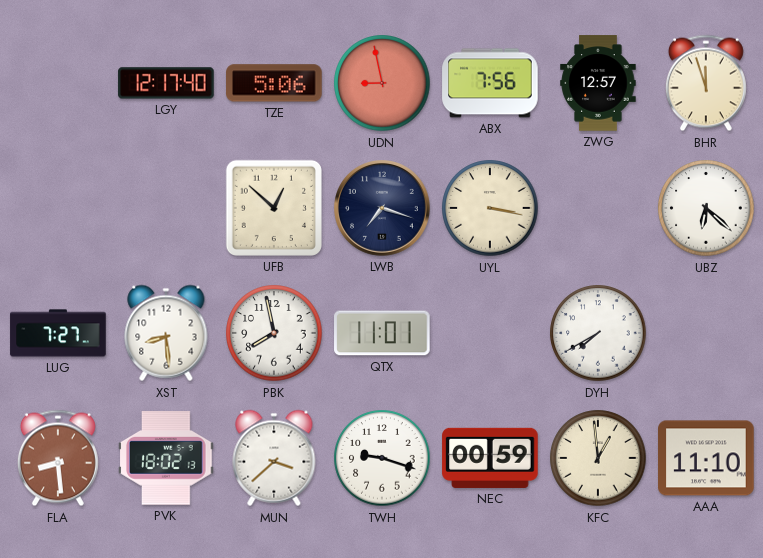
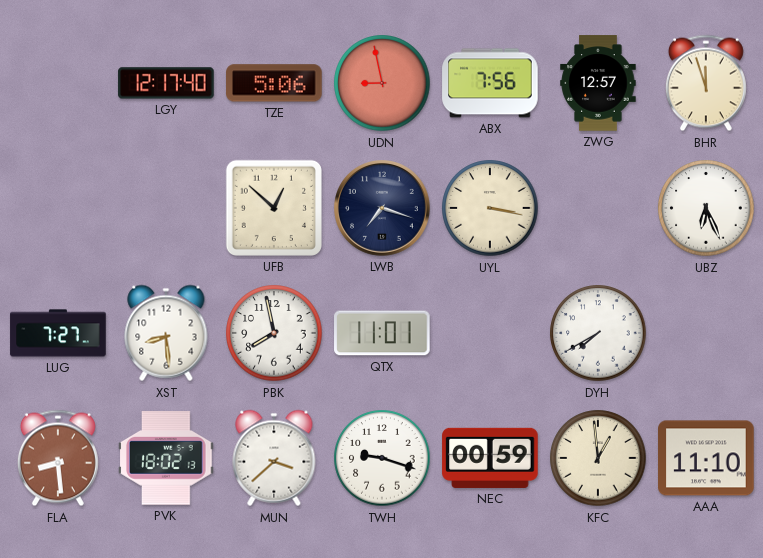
UBZ: 6:22 -> 6:26 (706, 208)
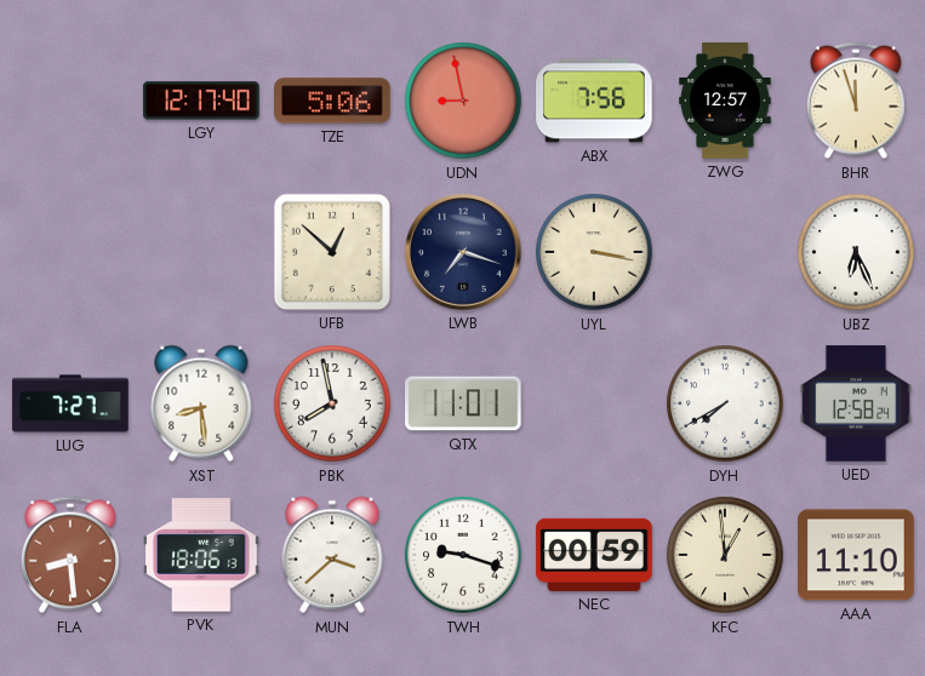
UED: none -> 12:58 (856, 403)
PVK: 18:02 -> 18:06 (201, 555)
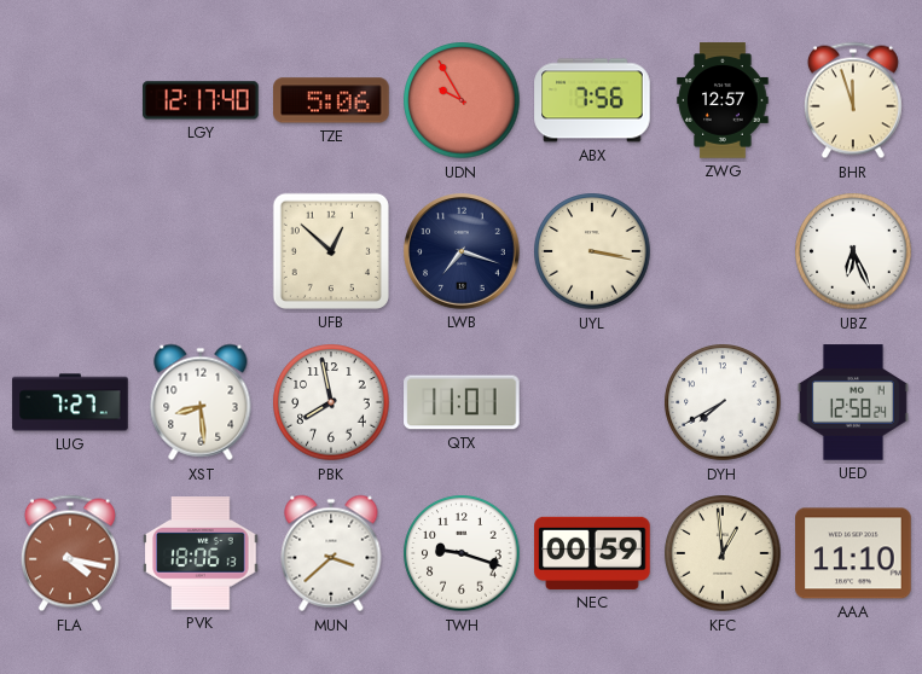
UDN: 8:58 -> 9:55 (462, 100)
FLA: 8:29 -> 4:17 (70, 553)
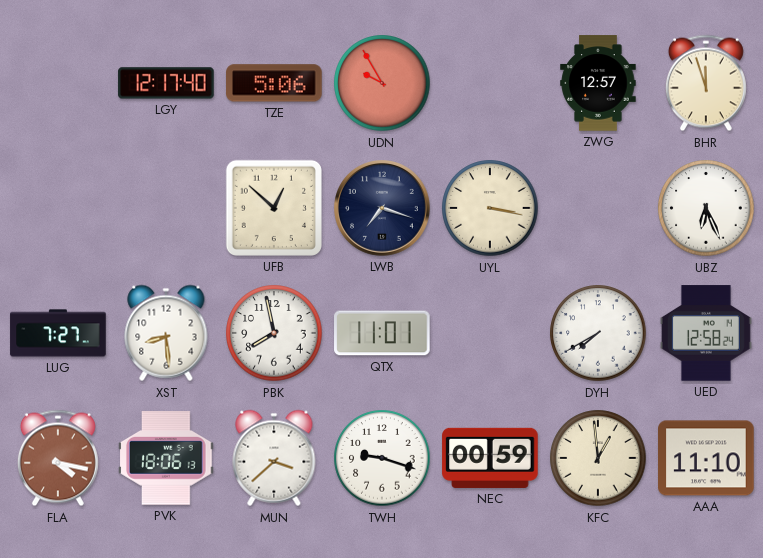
ABX: 7:56 -> none (592, 100)
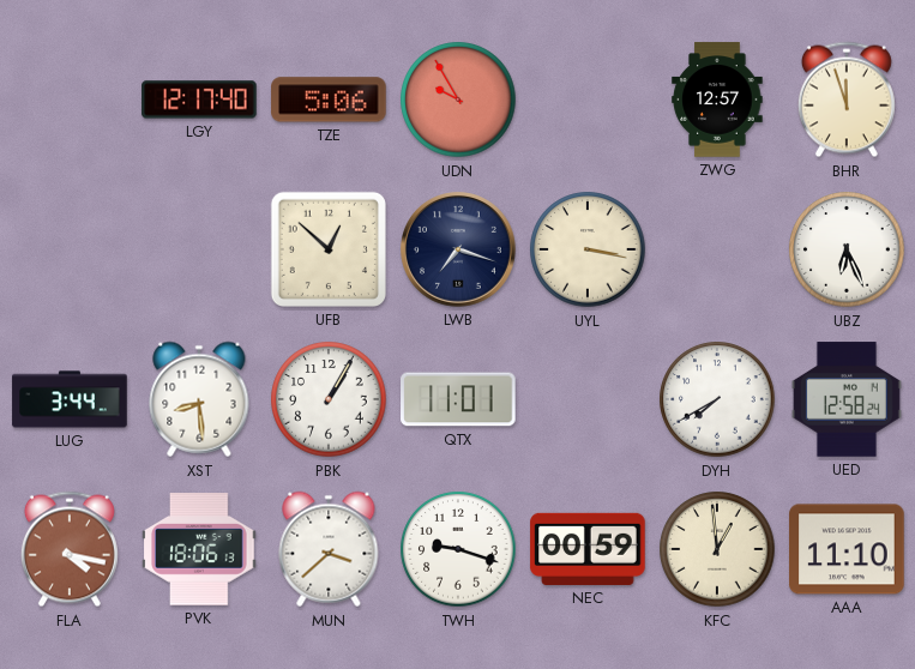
LUG: 7:27 -> 3:44 (70, 399)
PBK: 7:58 -> 1:05 (329, 399)
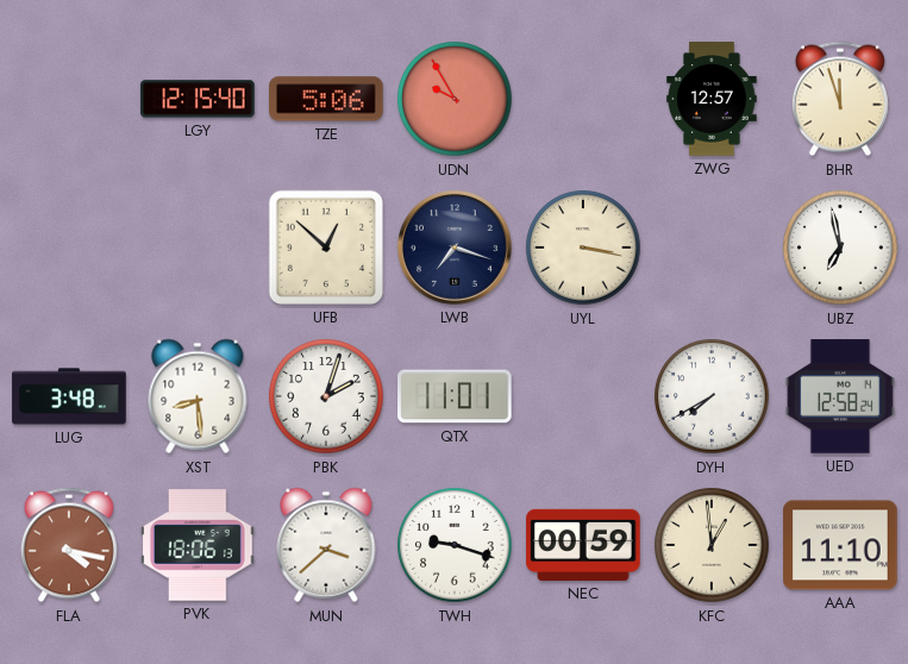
LGY: 12:17 -> 12:15 (198, 99)
UBZ: 6:26 -> 6:58 (840, 248)
LUG: 3:44 -> 3:48 (69, 396)
PBK: 1:05 -> 2:03 (326, 396)
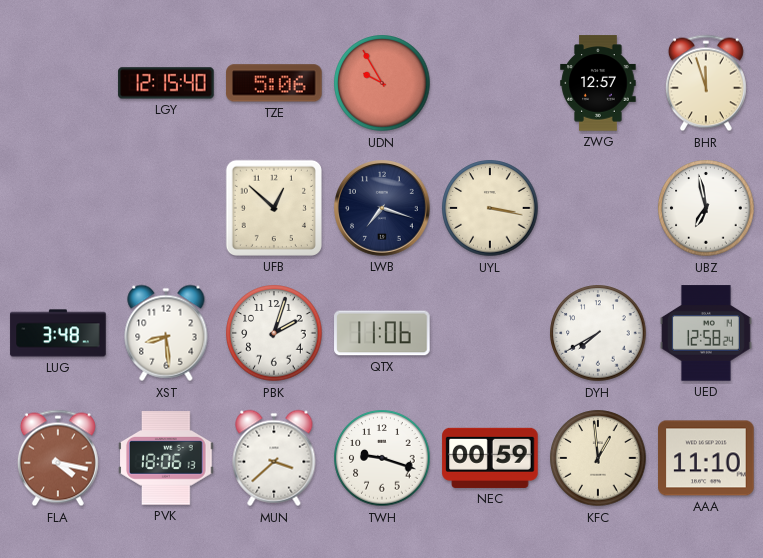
QTX: 11:01 -> 11:06 (382, 333)
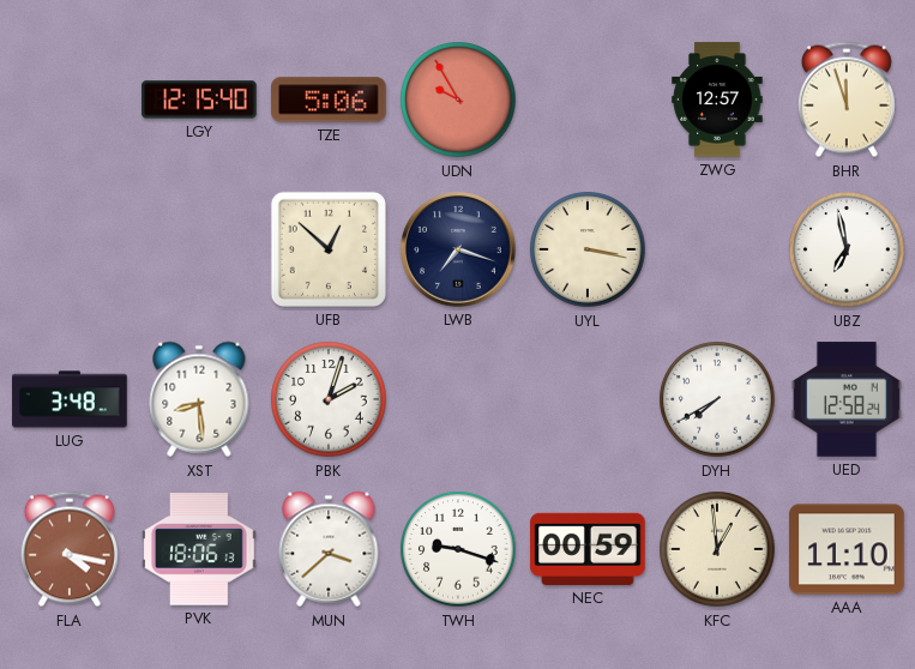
QTX: 11:06 -> none (382, 333)
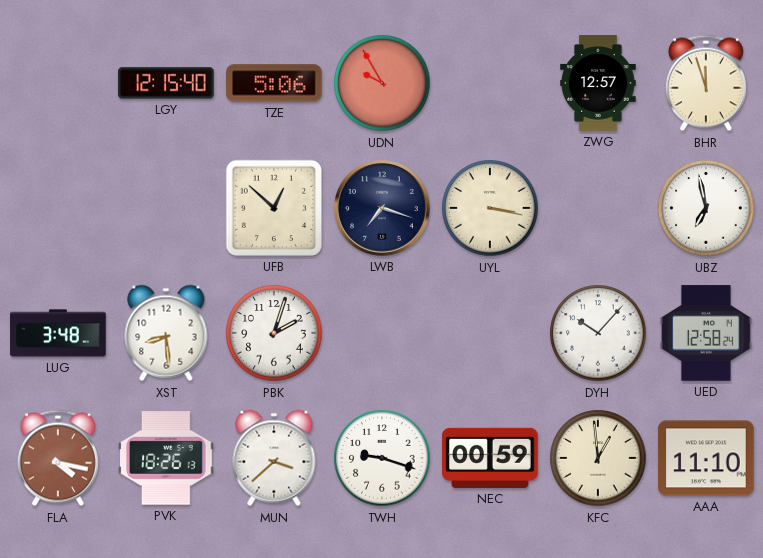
DYH: 7:40 -> 10:07 (598, 333)
PVK: 18:06 -> 18:26 (166, 458)
